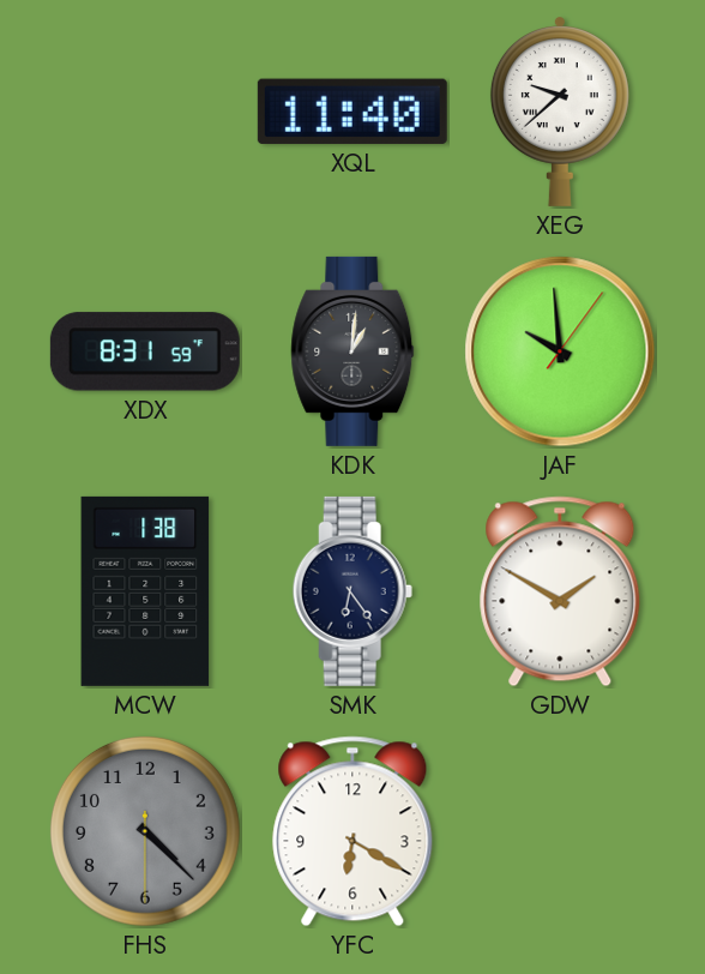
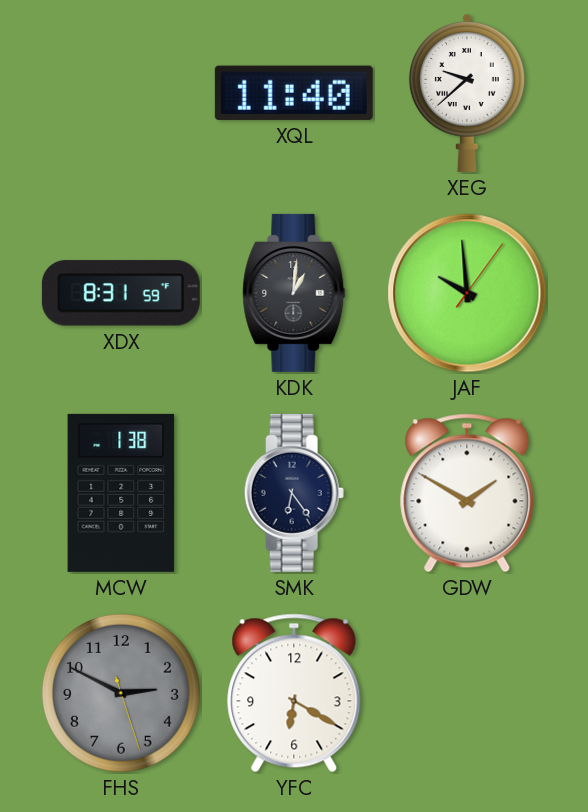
FHS: 4:22 -> 2:49 (121, 693)
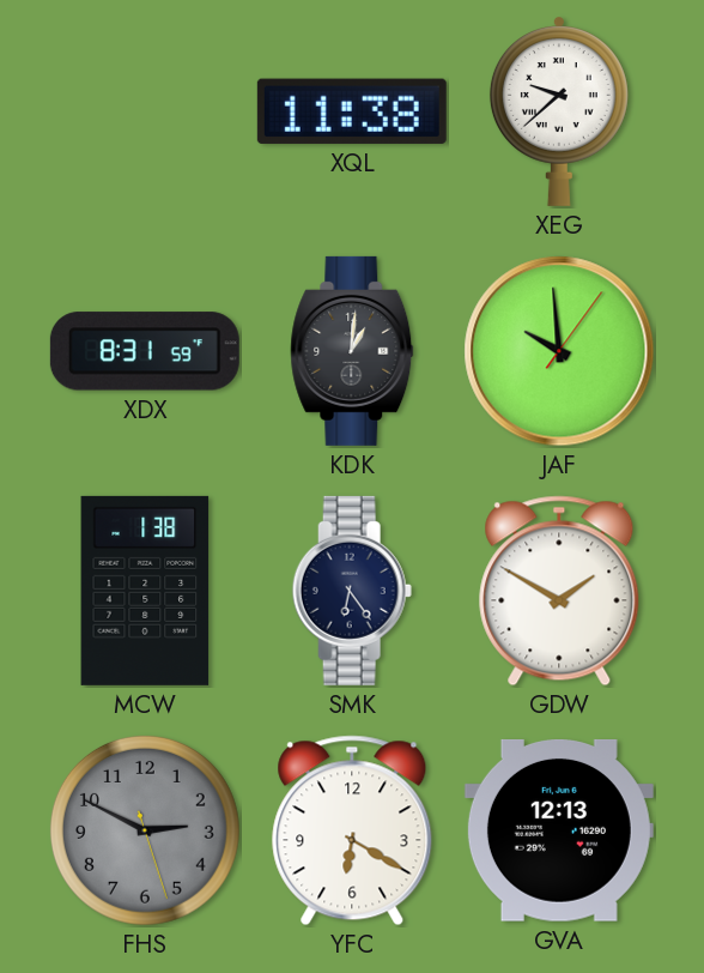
XQL: 11:40 -> 11:38 (352, 111)
GVA: none -> 12:13 (559, 830)
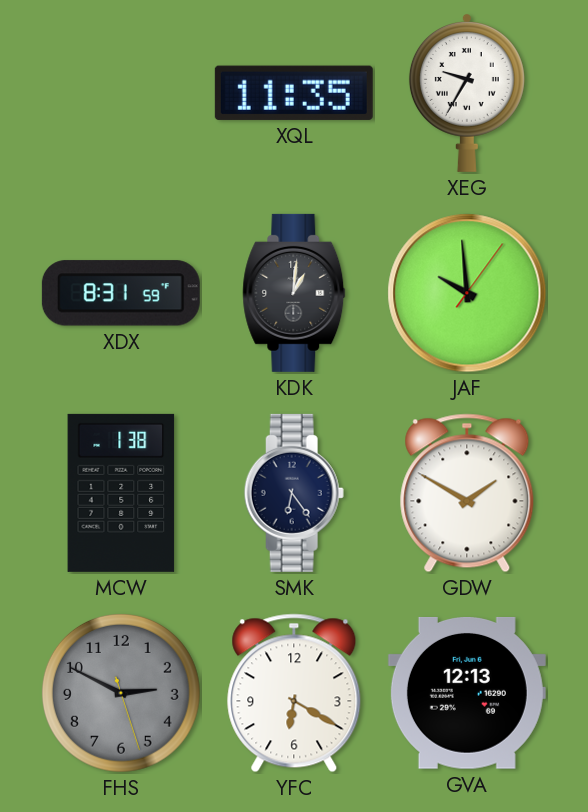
XQL: 11:38 -> 11:35 (294, 93)
XEG: 9:38 -> 9:35 (467, 93)
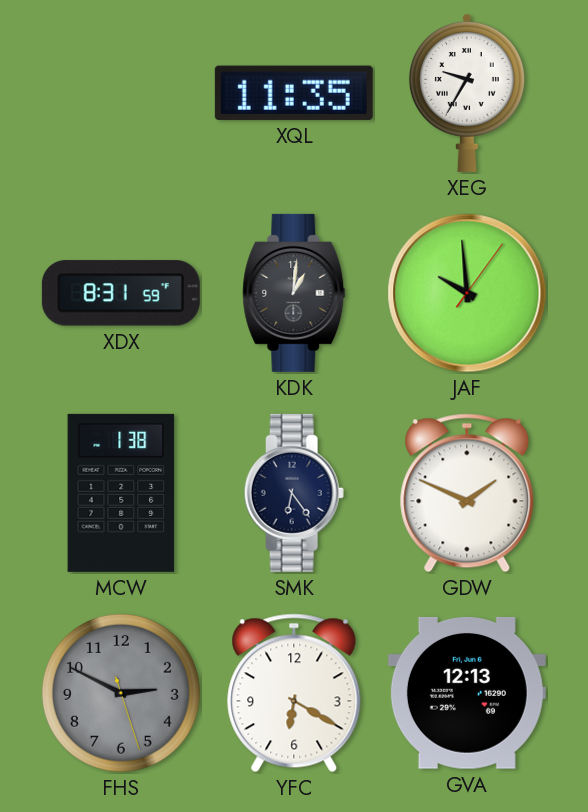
GDW: 1:50 -> 1:49 (467, 493)
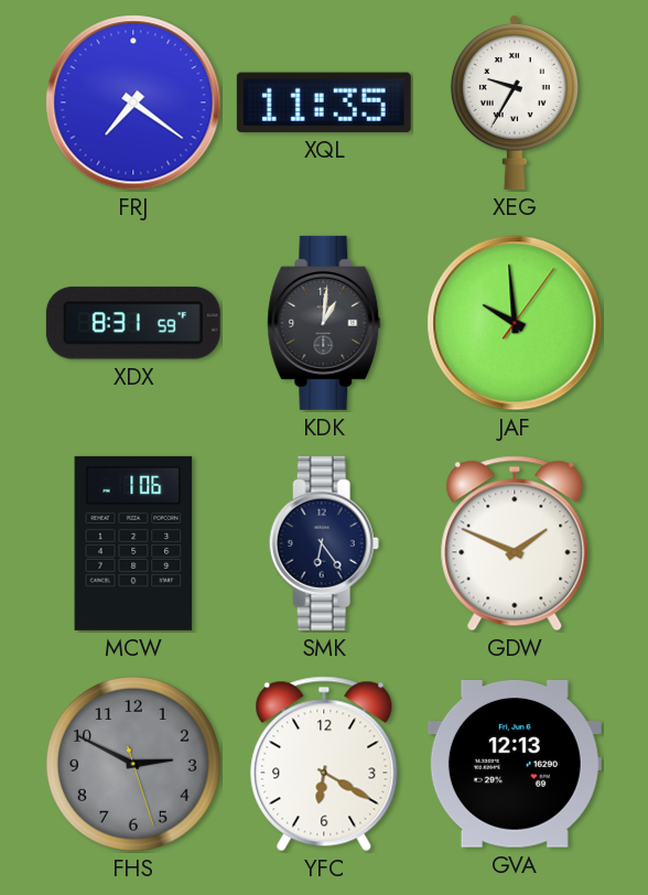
FRJ: none -> 7:21 (133, 103)
MCW: 1:38 -> 1:06 (133, 543)
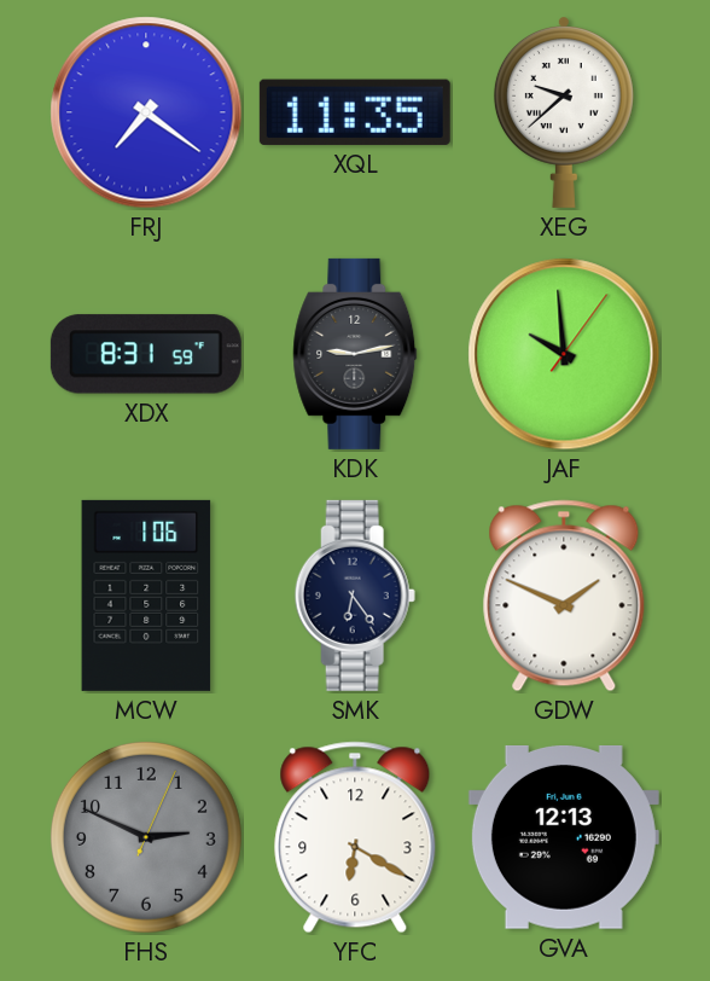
XEG: 9:35 -> 9:38 (564, 112)
KDK: 1:01 -> 9:13 (355, 354)
FHS: 2:49:27 -> 2:49:04 (146, 837)
